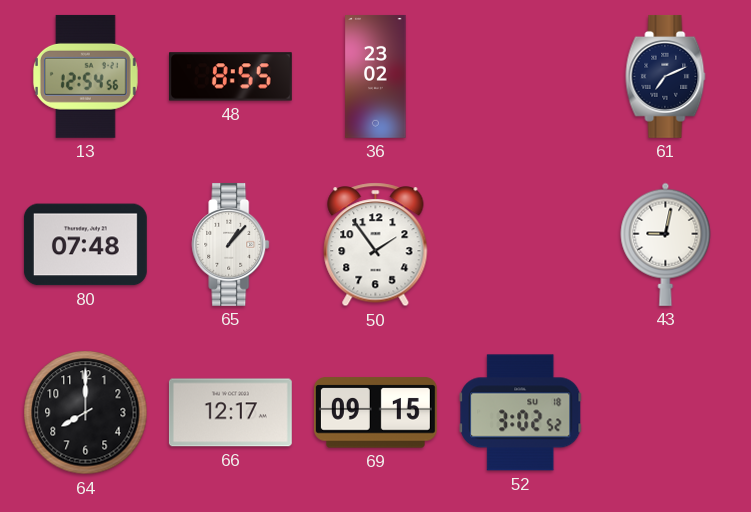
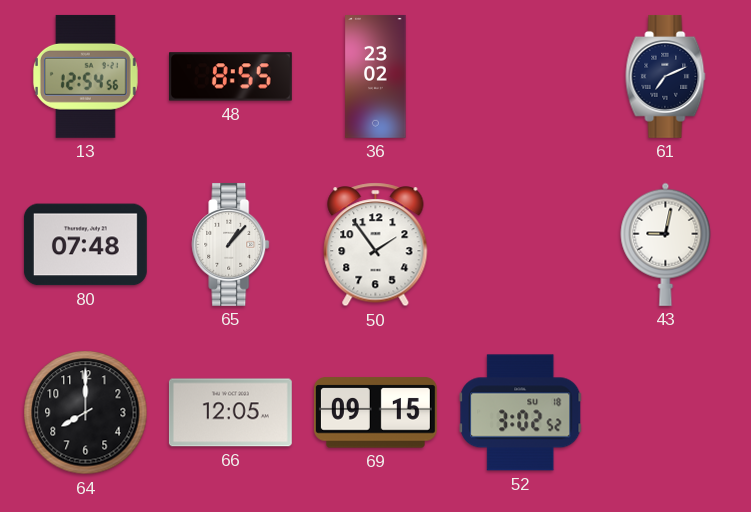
66: 12:17 -> 12:05 (230, 413)
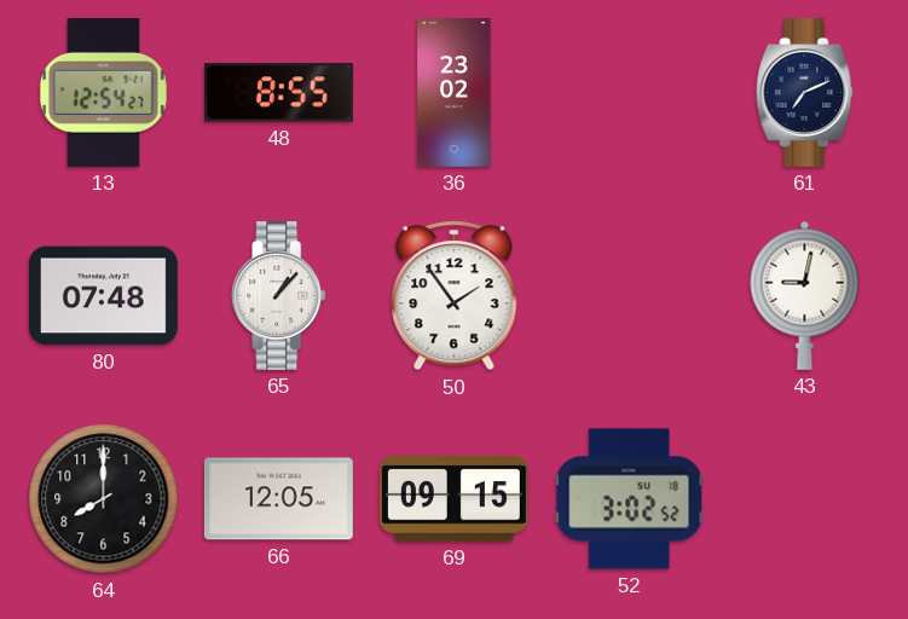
13: 12:54:56 -> 12:54:27 (103, 92)
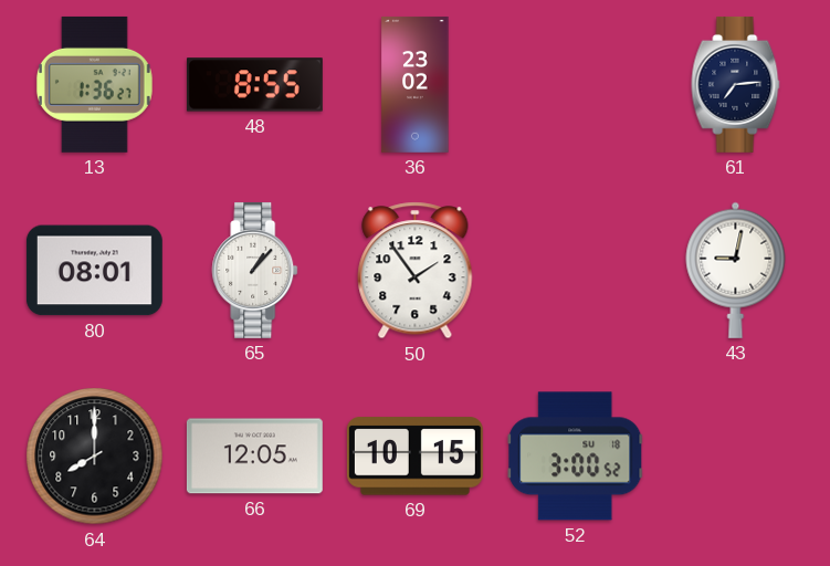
13: 12:54 -> 1:36 (94, 84)
61: 7:11 -> 7:14 (736, 84)
80: 07:48 -> 08:01 (94, 271)
69: 09:15 -> 10:15 (414, 457)
52: 3:02 -> 3:00 (576, 457)
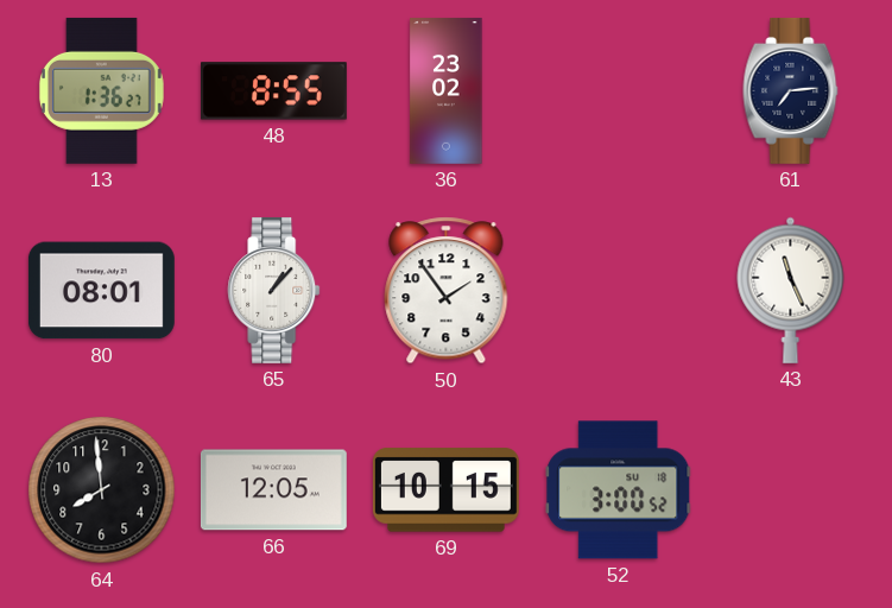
43: 9:02 -> 11:26 (791, 290)
64: 8:00 -> 7:59 (102, 490)
